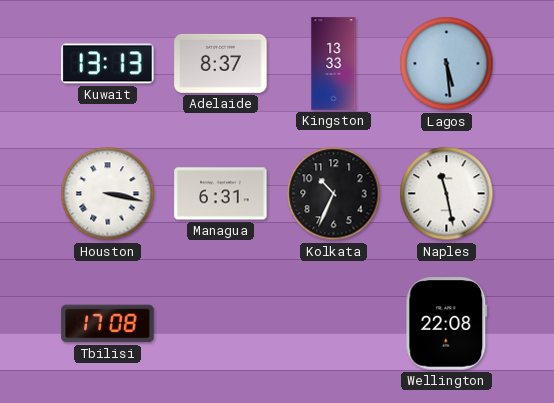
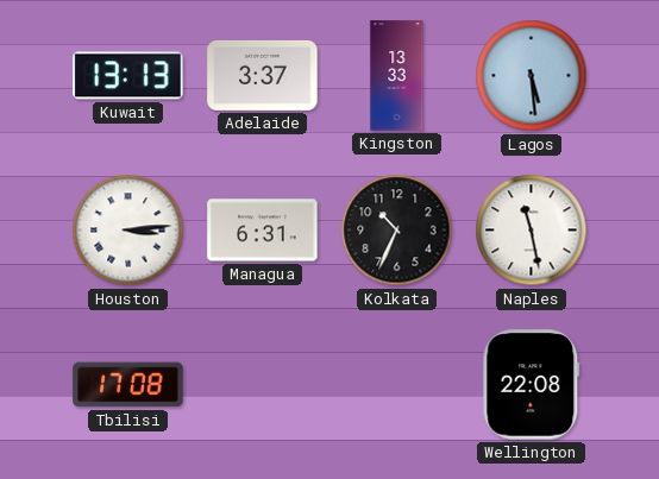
Adelaide: 8:37 -> 3:37 (263, 75)
Houston: 3:17 -> 3:14 (128, 231)
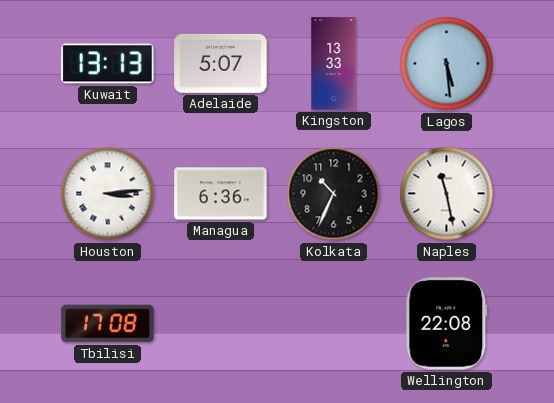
Adelaide: 3:37 -> 5:07 (221, 63)
Managua: 6:31 -> 6:36 (221, 194)
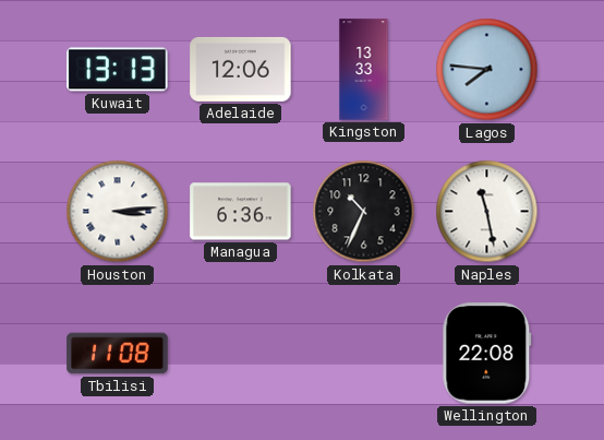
Adelaide: 5:07 -> 12:06 (241, 69)
Lagos: 5:29 -> 7:46 (487, 70)
Tbilisi: 17:08 -> 11:08 (118, 354)
